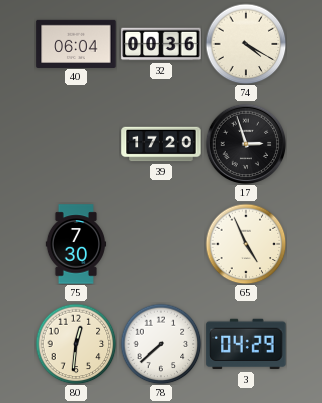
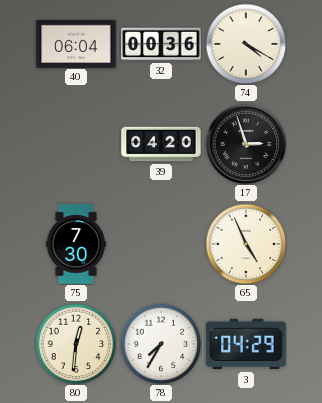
39: 17:20 -> 04:20 (161, 144)
78: 7:38 -> 7:35 (161, 344)
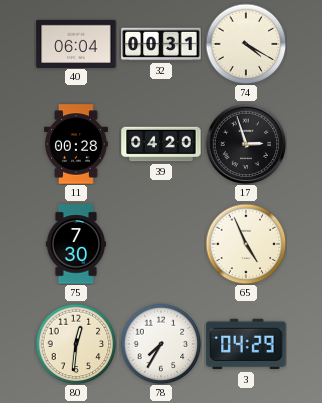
32: 00:36 -> 00:31 (161, 44)
11: none -> 00:28 (77, 144)
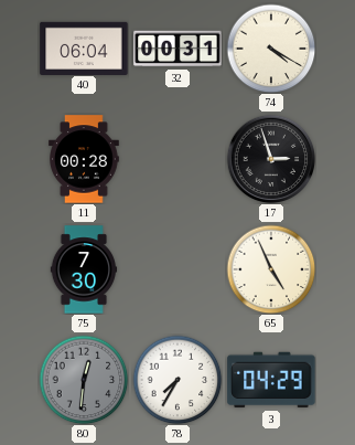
39: 04:20 -> none (161, 144)
80 dial: cream -> grey (84, 380)
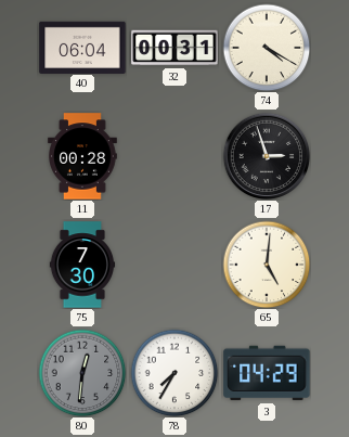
65: 4:56 -> 5:01 (267, 265)
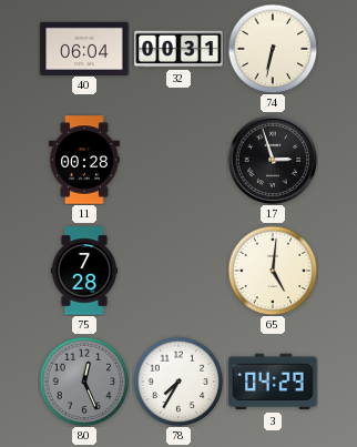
74: 4:20 -> 6:32 (273, 49)
75: 7:30 -> 7:28 (84, 271)
80: 12:31 -> 12:26 (84, 382)
